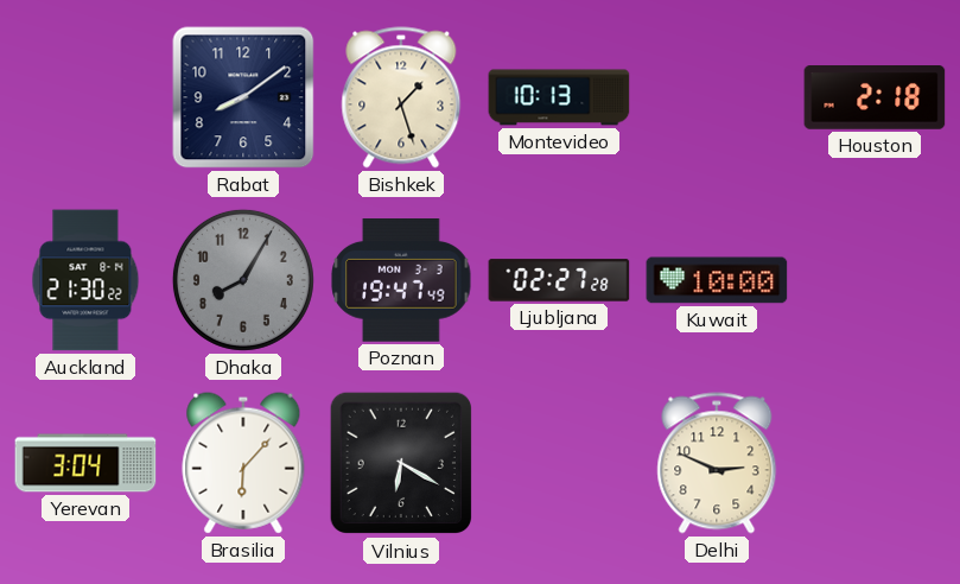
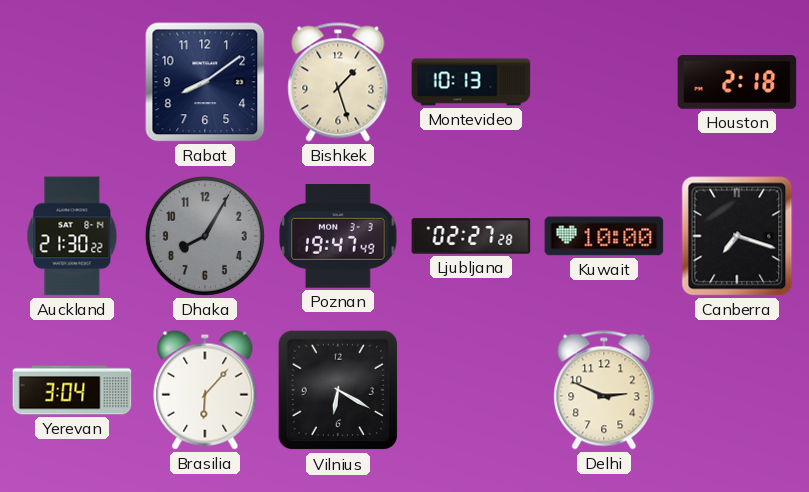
Canberra: none -> 7:18 (737, 236)
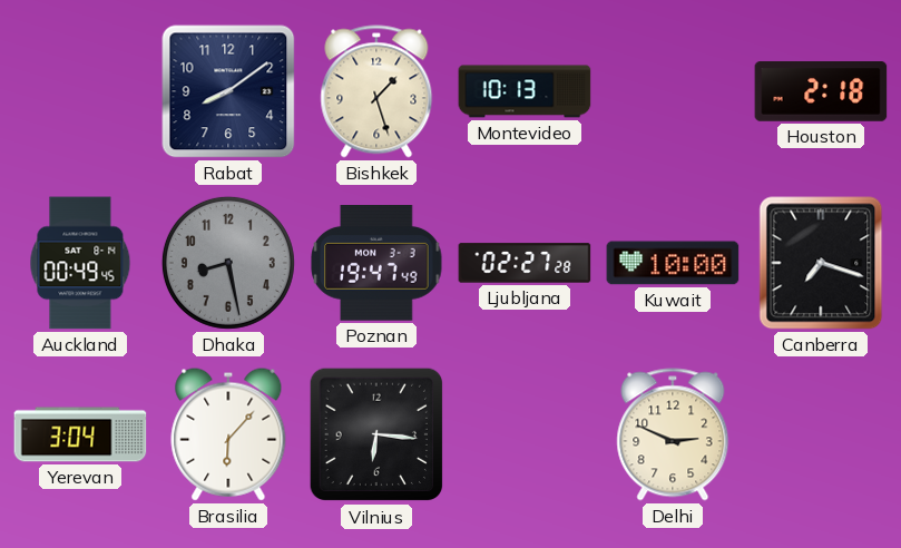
Auckland: 21:30 -> 00:49 (80, 263)
Dhaka: 8:05 -> 8:28 (228, 263)
Vilnius: 6:20 -> 6:16 (376, 434)
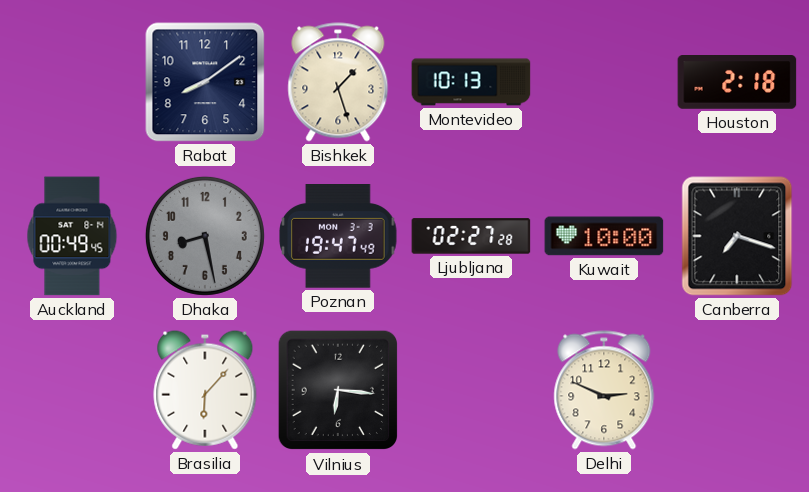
Yerevan: 3:04 -> none (80, 434)
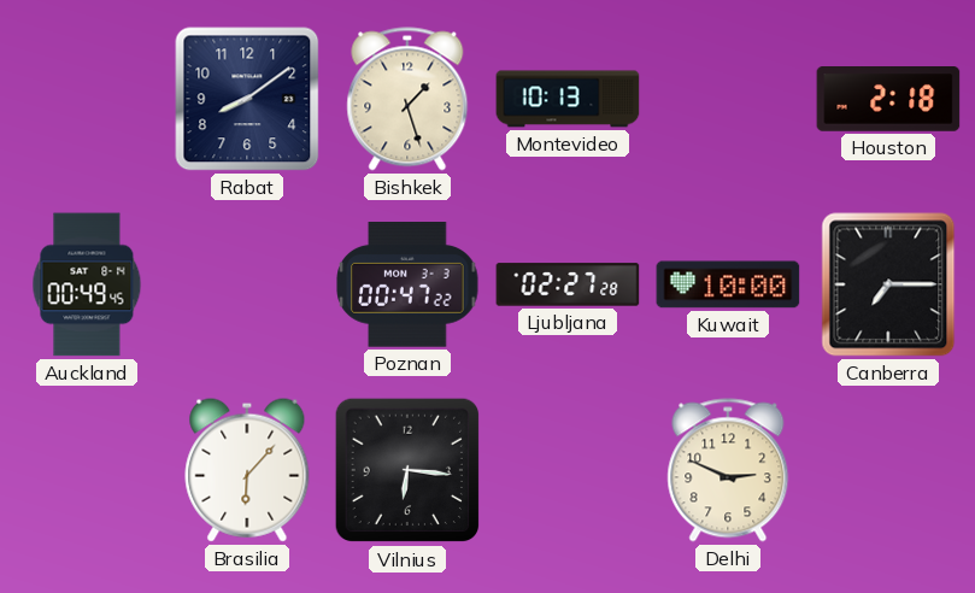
Dhaka: 8:28 -> none (205, 236)
Poznan: 19:47 -> 00:47 (407, 286)
Canberra: 7:18 -> 7:15 (888, 284)
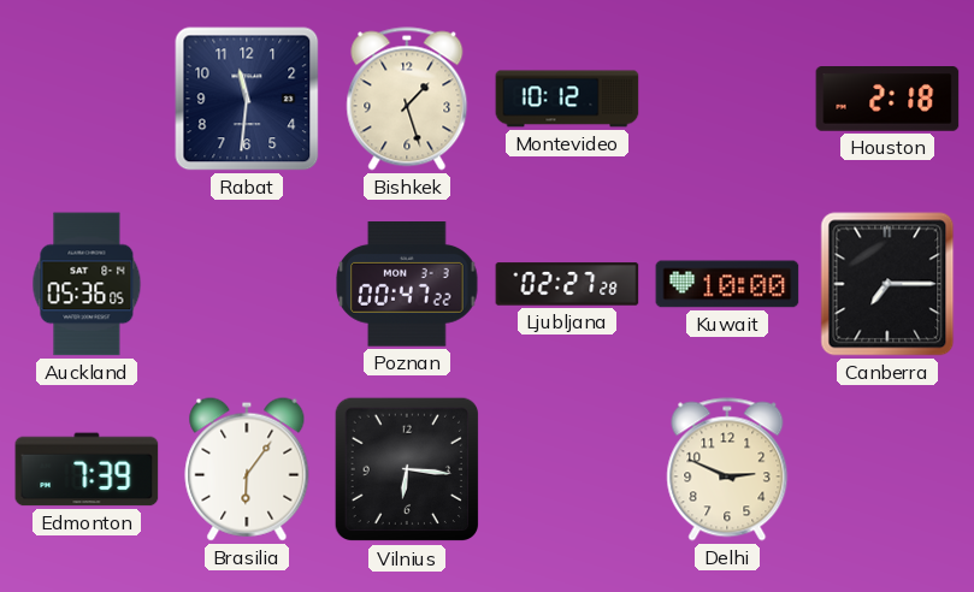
Rabat: 8:09 -> 11:31 (247, 99)
Montevideo: 10:13 -> 10:12 (567, 99)
Auckland: 00:49 -> 05:36 (87, 284)
Edmonton: none -> 7:39 (87, 469)
Brasilia: 6:07 -> 6:06 (247, 469)
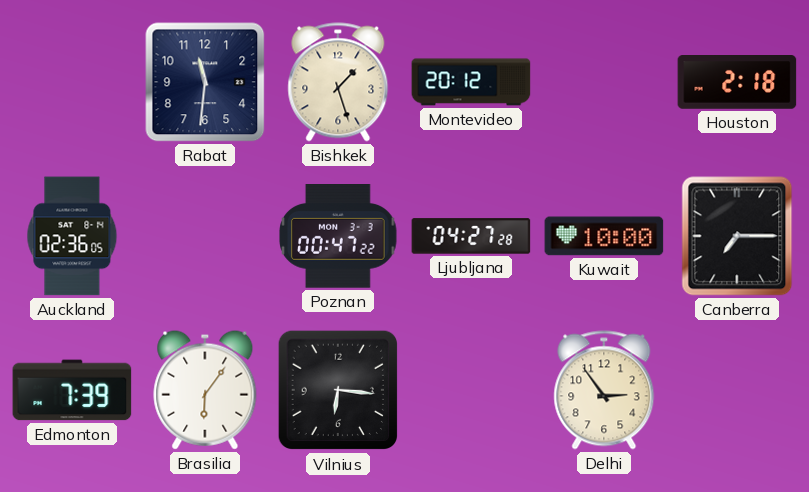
Montevideo: 10:12 -> 20:12 (471, 82)
Auckland: 05:36 -> 02:36 (72, 236)
Ljubljana: 02:27 -> 04:27 (471, 236)
Delhi: 2:49 -> 2:54 (604, 390)
